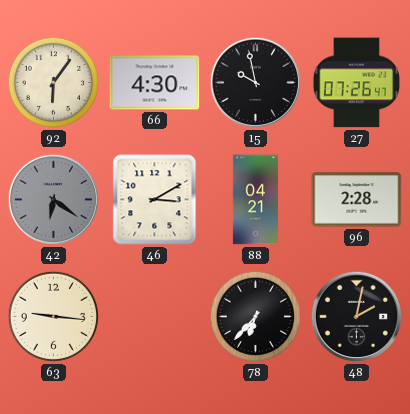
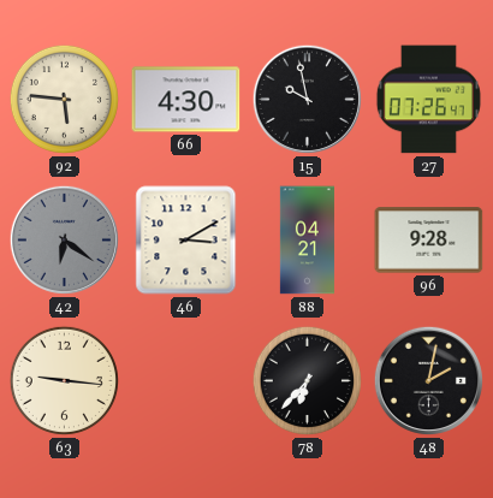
92: 6:06 -> 5:46 (64, 99)
96: 2:28 -> 9:28 (429, 241)
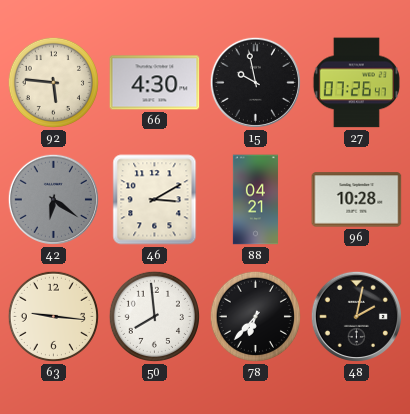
96: 9:28 -> 10:28 (357, 200)
50: none -> 7:59 (154, 316)
